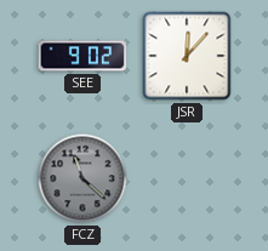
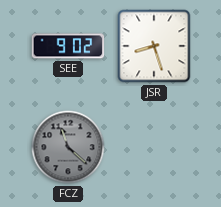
JSR: 12:07 -> 8:27 (154, 46)
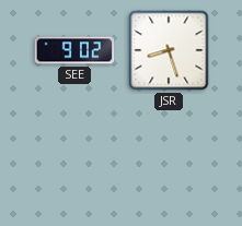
FCZ: 11:22 -> none (68, 147)
